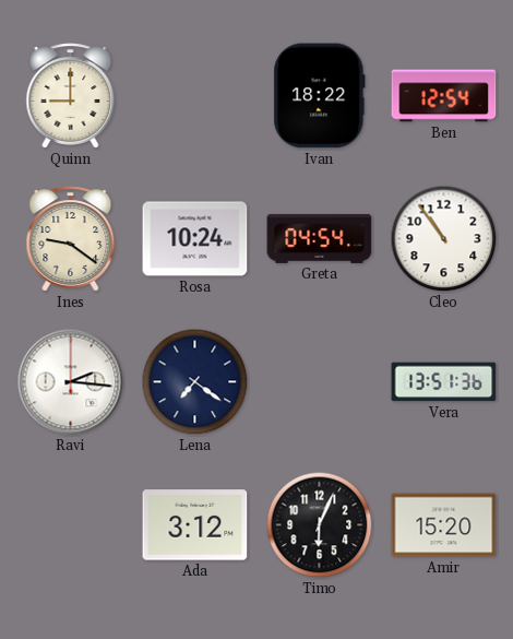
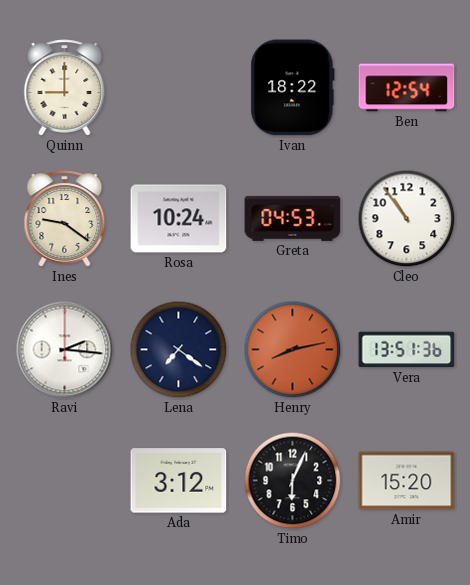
Greta: 04:54 -> 04:53 (293, 218)
Henry: none -> 8:13 (293, 350)
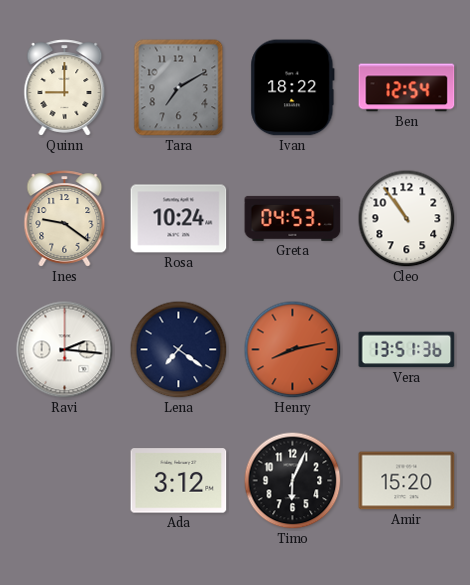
Tara: none -> 7:10 (179, 88)
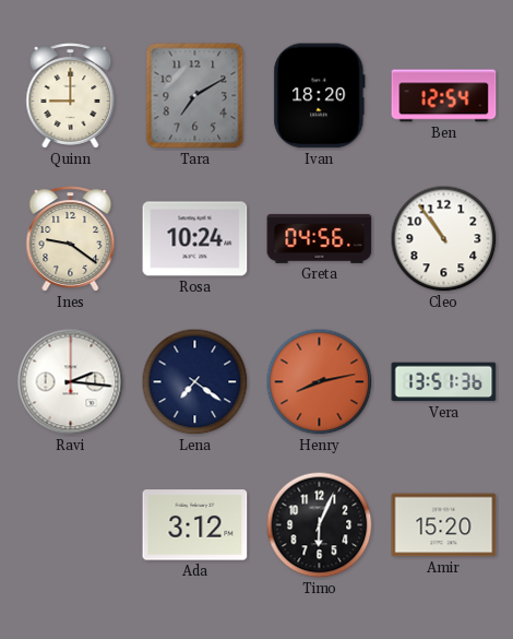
Ivan: 18:22 -> 18:20 (320, 96)
Greta: 04:53 -> 04:56 (320, 238)
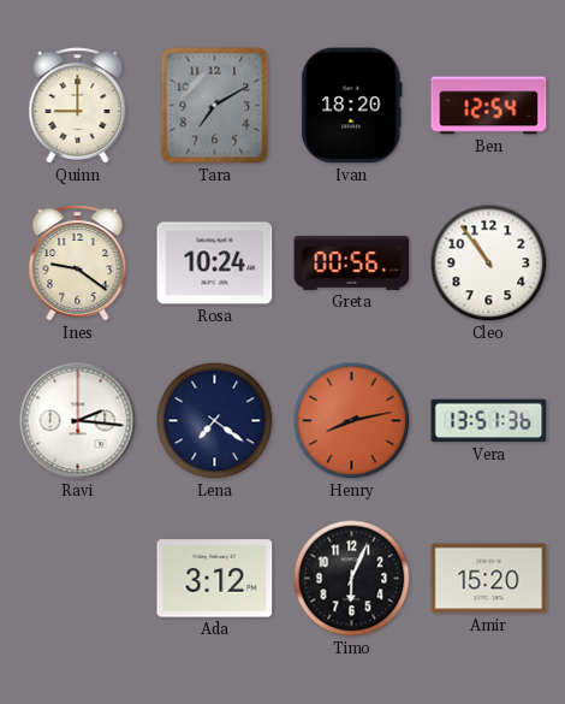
Greta: 04:56 -> 00:56 (352, 262)
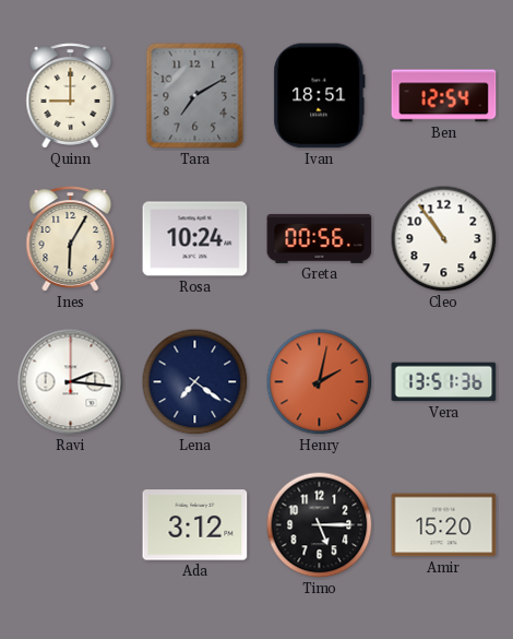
Ivan: 18:20 -> 18:51 (320, 96)
Ines: 9:21 -> 6:05 (71, 239)
Henry: 8:13 -> 2:02 (320, 382)
Timo: 6:04 -> 5:15 (320, 525)
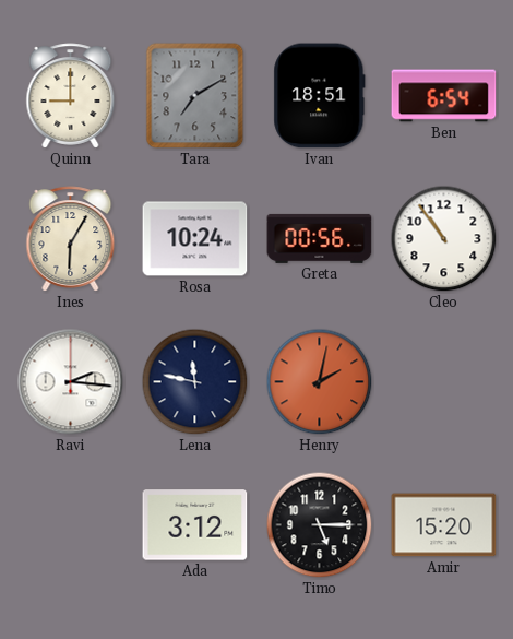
Ben: 12:54 -> 6:54 (444, 96)
Lena: 7:21 -> 11:47 (195, 382)
Vera: 13:51 -> none (444, 382)
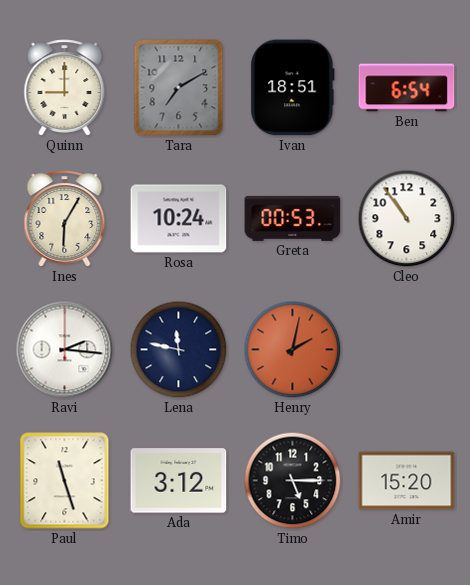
Greta: 00:56 -> 00:53 (293, 218)
Paul: none -> 11:27 (65, 481)
